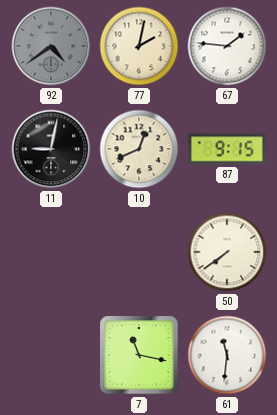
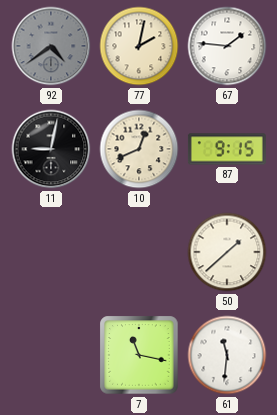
50: 7:39 -> 1:38 (227, 252)
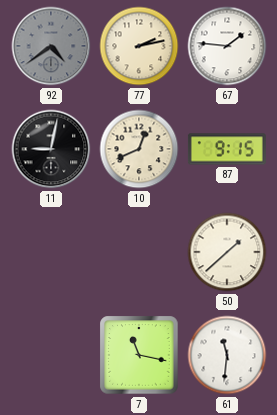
77: 2:02 -> 2:13 (139, 46)
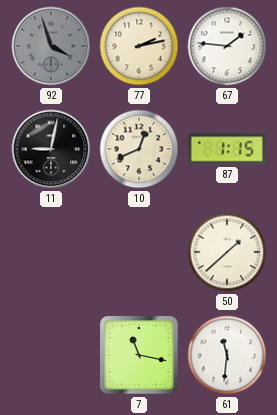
92: 4:39 -> 3:57 (51, 46)
87: 9:15 -> 1:15 (227, 149)
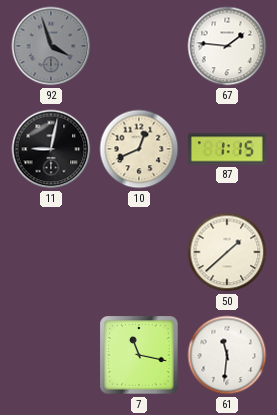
77: 2:13 -> none (139, 46)
